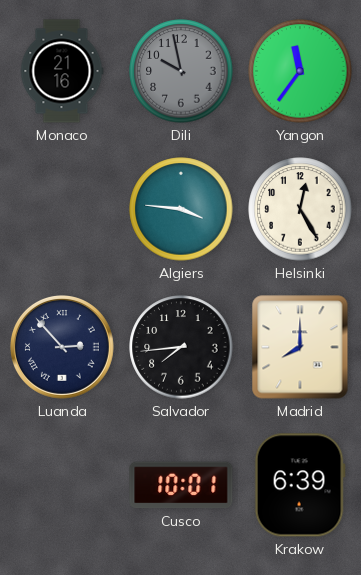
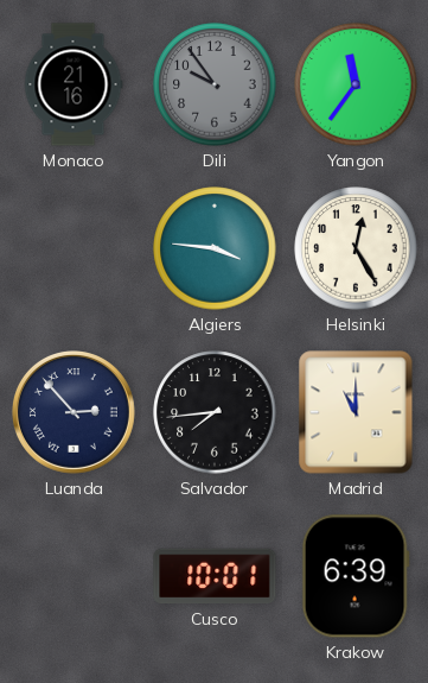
Dili: 9:58 -> 9:54 (215, 84)
Madrid: 8:00 -> 11:00 (356, 412)
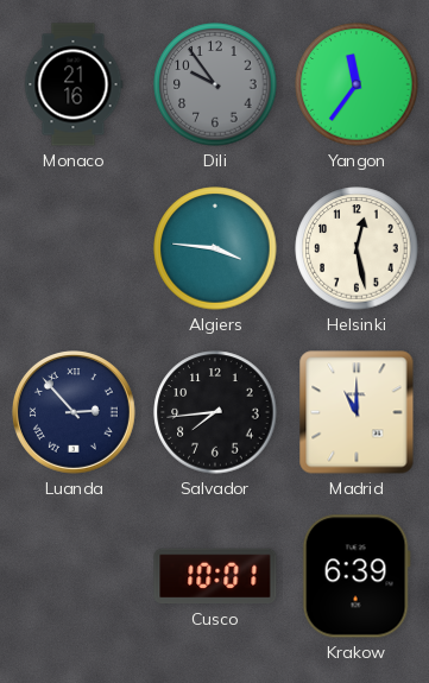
Helsinki: 12:25 -> 12:28 (357, 248)
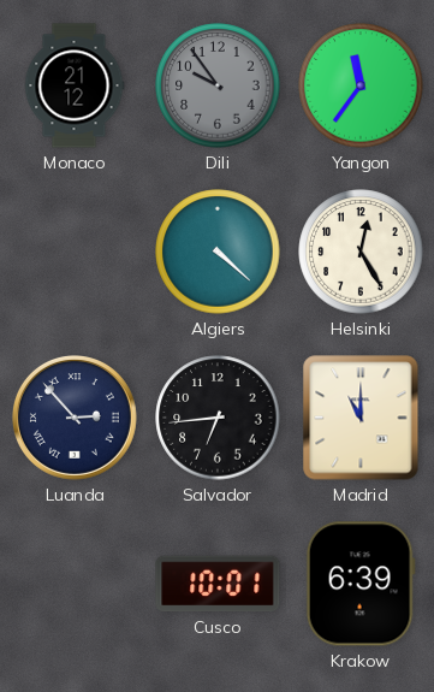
Monaco: 21:16 -> 21:12 (75, 85)
Algiers: 3:46 -> 4:22 (218, 252)
Helsinki: 12:28 -> 12:25 (361, 252)
Salvador: 7:44 -> 6:44 (218, 418)
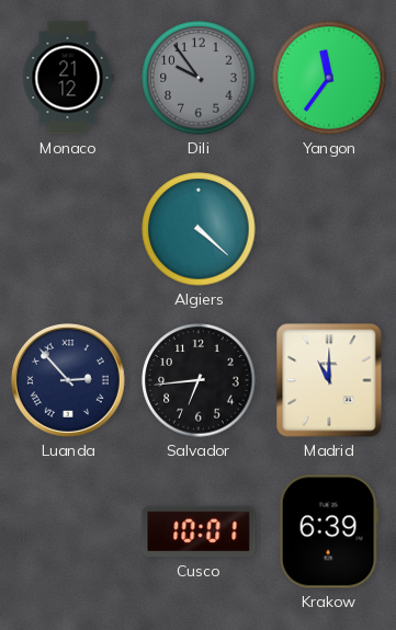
Helsinki: 12:25 -> none (361, 252)
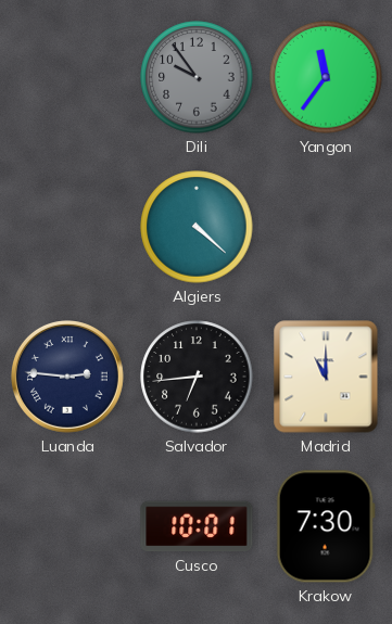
Monaco: 21:12 -> none (68, 78)
Luanda: 2:53 -> 2:46 (67, 377)
Krakow: 6:39 -> 7:30 (326, 526)
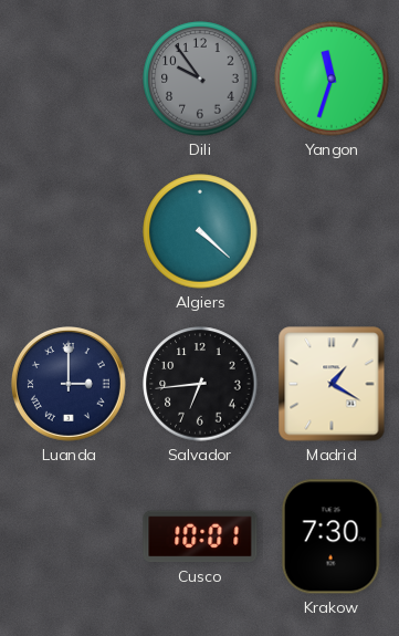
Yangon: 11:36 -> 11:33 (332, 79)
Luanda: 2:46 -> 3:00 (69, 384)
Madrid: 11:00 -> 1:20 (332, 384)
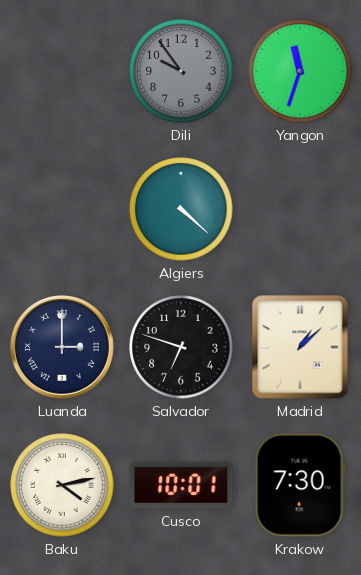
Salvador: 6:44 -> 6:48 (181, 347)
Madrid: 1:20 -> 1:08 (300, 347)
Baku: none -> 4:13 (62, 485)
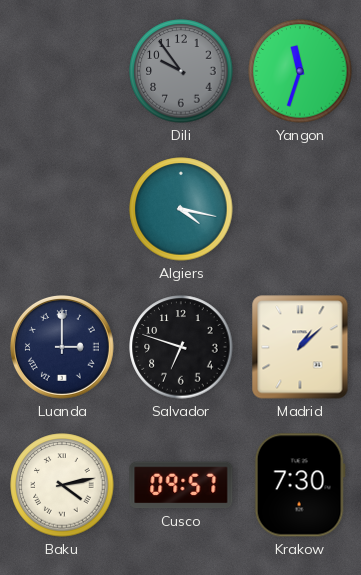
Algiers: 4:22 -> 4:17 (181, 209)
Cusco: 10:01 -> 09:57 (181, 485)
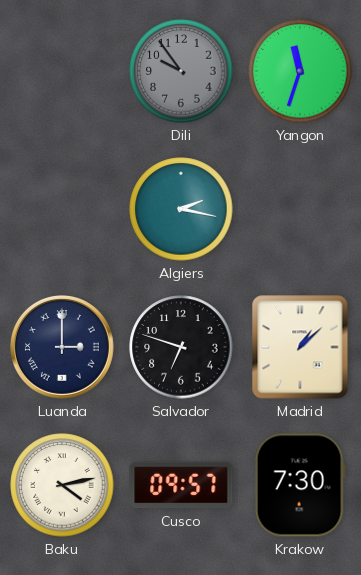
Algiers: 4:17 -> 2:17 (181, 209)
